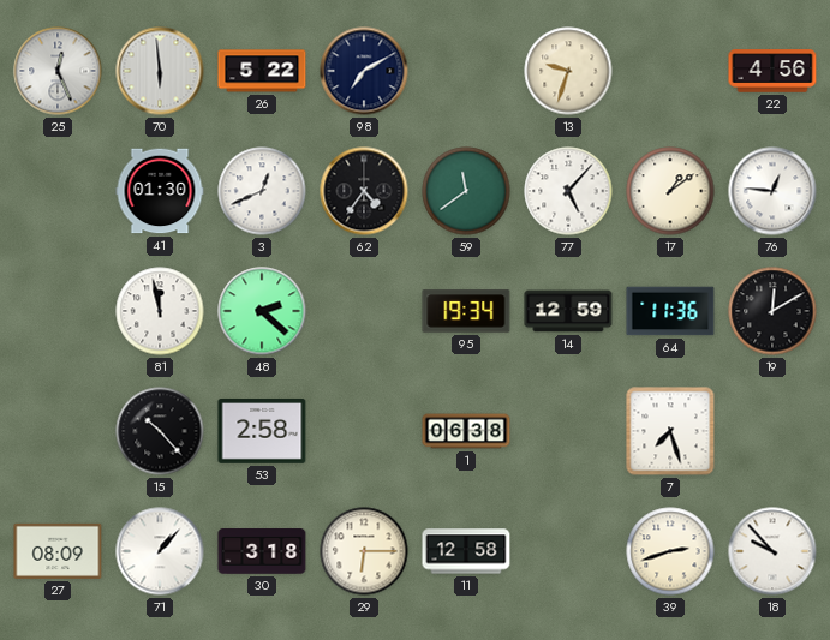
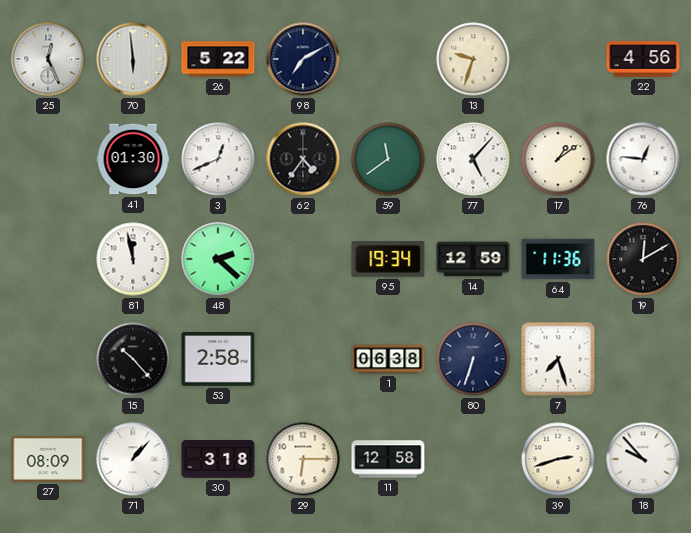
80: none -> 6:33 (473, 359)
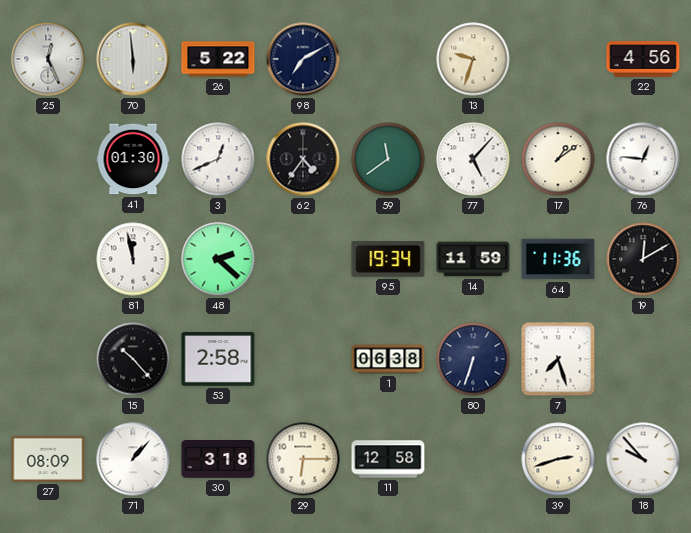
14: 12:59 -> 11:59 (473, 259)
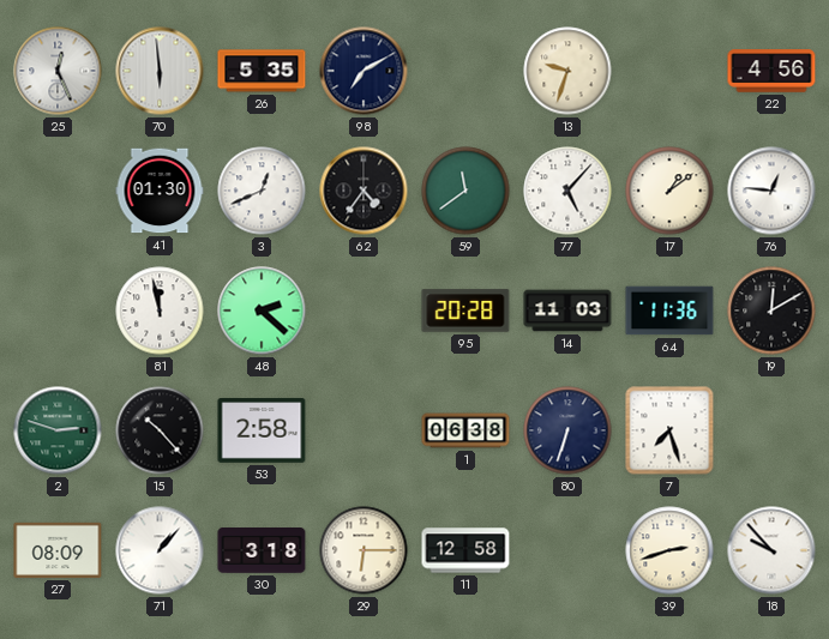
26: 5:22 -> 5:35 (262, 71)
95: 19:34 -> 20:28 (465, 311)
14: 11:59 -> 11:03 (567, 311)
2: none -> 2:48 (58, 430)
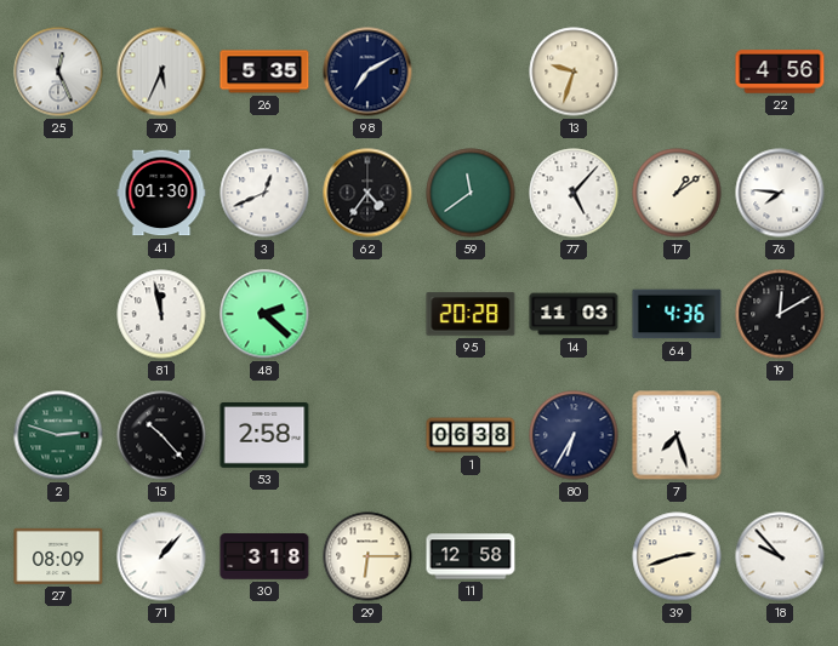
70: 5:59 -> 5:34 (161, 72)
76: 12:46 -> 7:46 (780, 193)
64: 11:36 -> 4:36 (677, 314)
80: 6:33 -> 6:35 (574, 435)
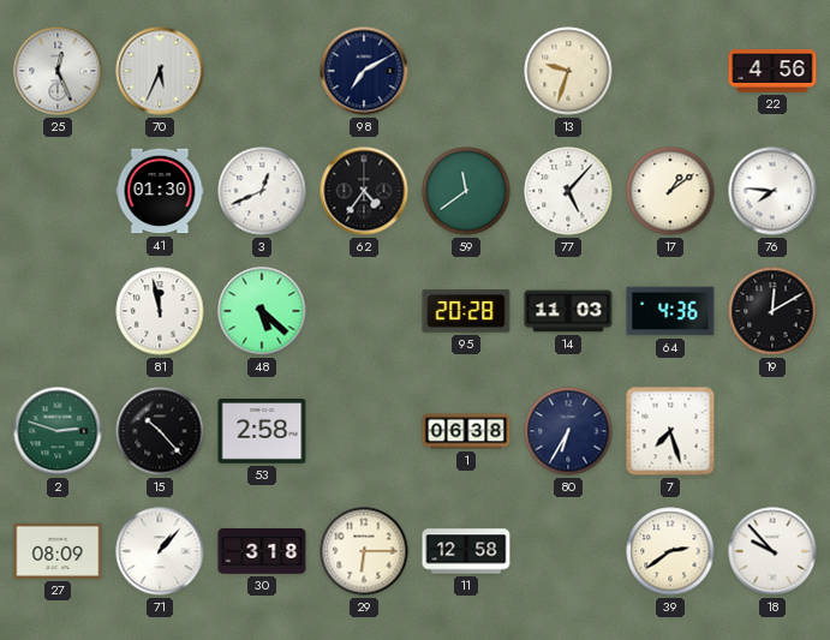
26: 5:35 -> none (264, 72)
48: 2:22 -> 5:22 (262, 311)
39: 2:42 -> 2:39 (670, 551)
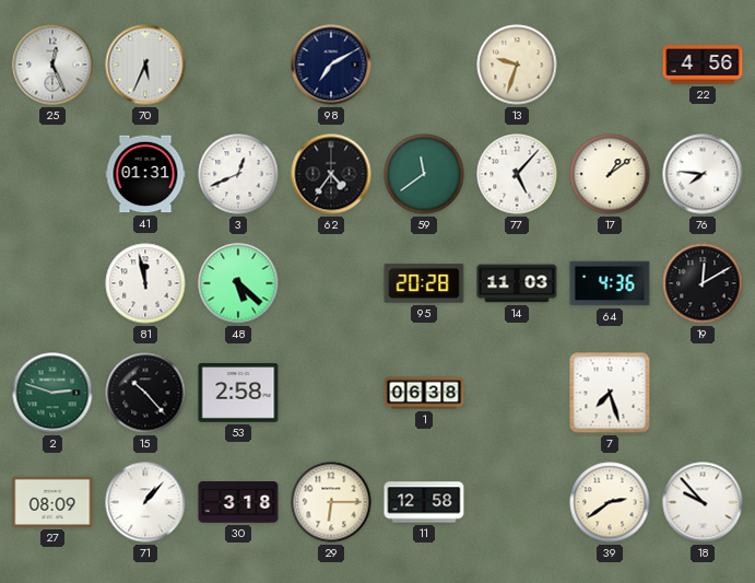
41: 01:30 -> 01:31 (145, 174)
80: 6:35 -> none (568, 431)
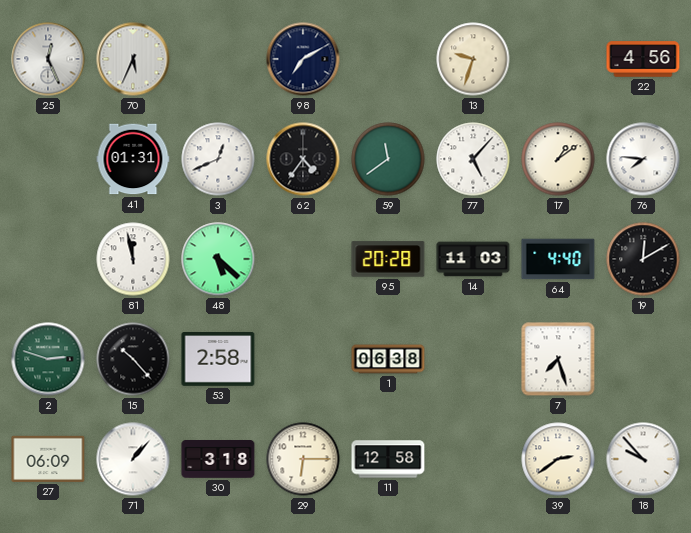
64: 4:36 -> 4:40 (558, 259)
27: 08:09 -> 06:09 (48, 459)
